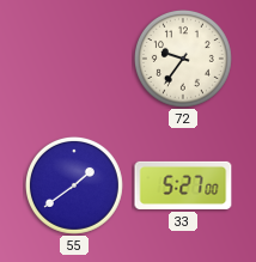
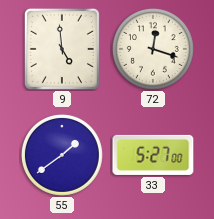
9: none -> 4:59 (62, 49)
72: 9:36 -> 12:18 (153, 49)
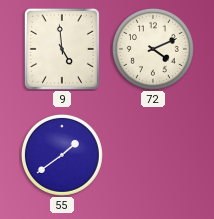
72: 12:18 -> 4:11 (153, 49)
33: 5:27 -> none (153, 155)
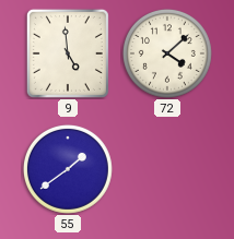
72: 4:11 -> 4:08 (167, 53)
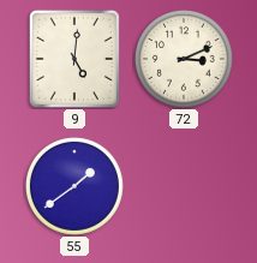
9: 4:59 -> 5:01 (74, 59)
72: 4:08 -> 3:11 (184, 59)
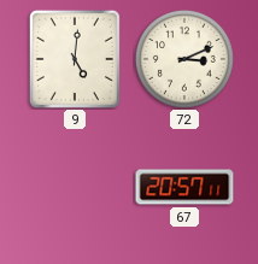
55: 1:39 -> none (74, 186)
67: none -> 20:57 (184, 187)
